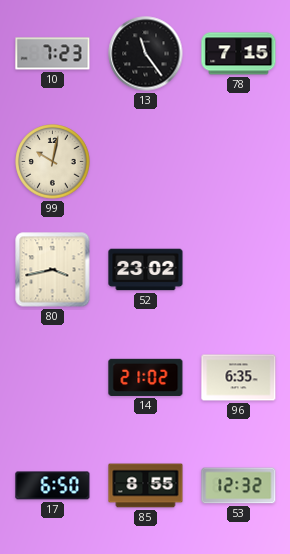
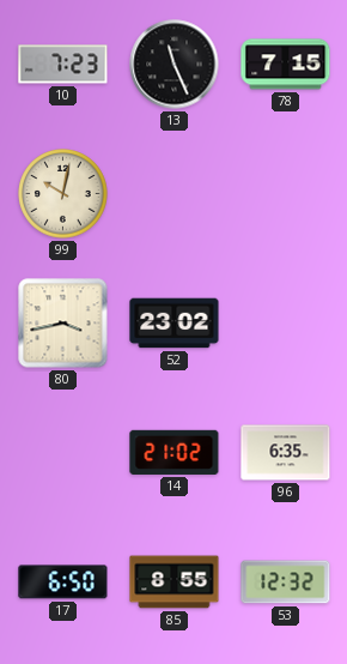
13: 11:24 -> 11:26 (175, 65)
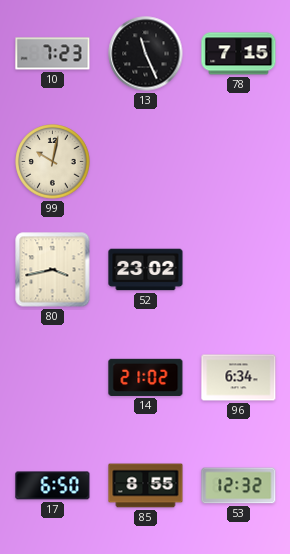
96: 6:35 -> 6:34 (239, 378)
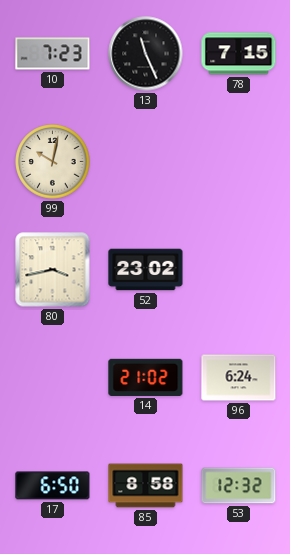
96: 6:34 -> 6:24 (239, 378)
85: 8:55 -> 8:58 (146, 486)
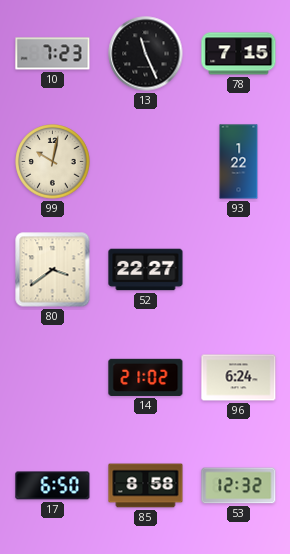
93: none -> 1:22 (239, 162)
80: 3:43 -> 3:39 (53, 270)
52: 23:02 -> 22:27 (146, 270)
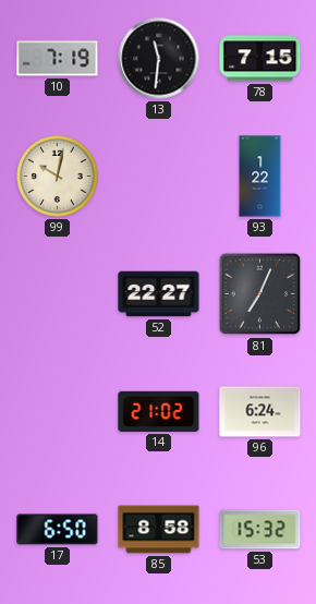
10: 7:23 -> 7:19 (58, 59)
13: 11:26 -> 11:31 (159, 59)
80: 3:39 -> none (53, 270)
81: none -> 7:04 (260, 294)
53: 12:32 -> 15:32 (260, 530)
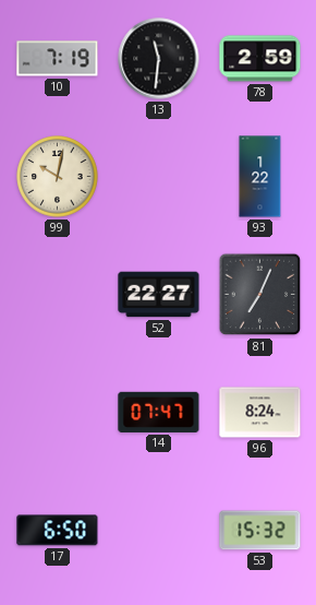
78: 7:15 -> 2:59 (260, 59)
14: 21:02 -> 07:47 (159, 412)
96: 6:24 -> 8:24 (260, 413)
85: 8:58 -> none (159, 530)
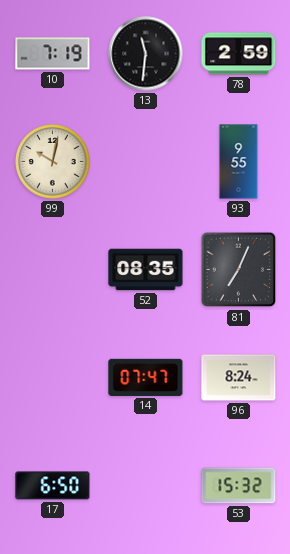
93: 1:22 -> 9:55 (239, 162)
52: 22:27 -> 08:35 (146, 270)
